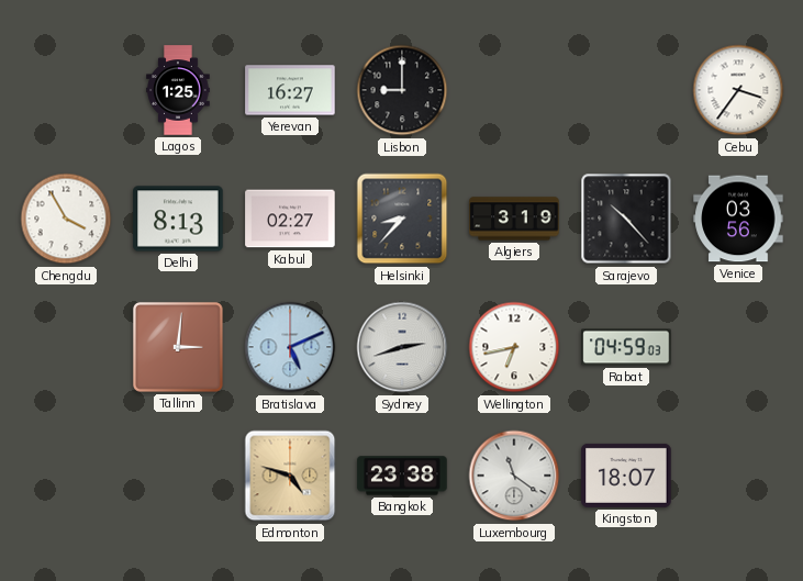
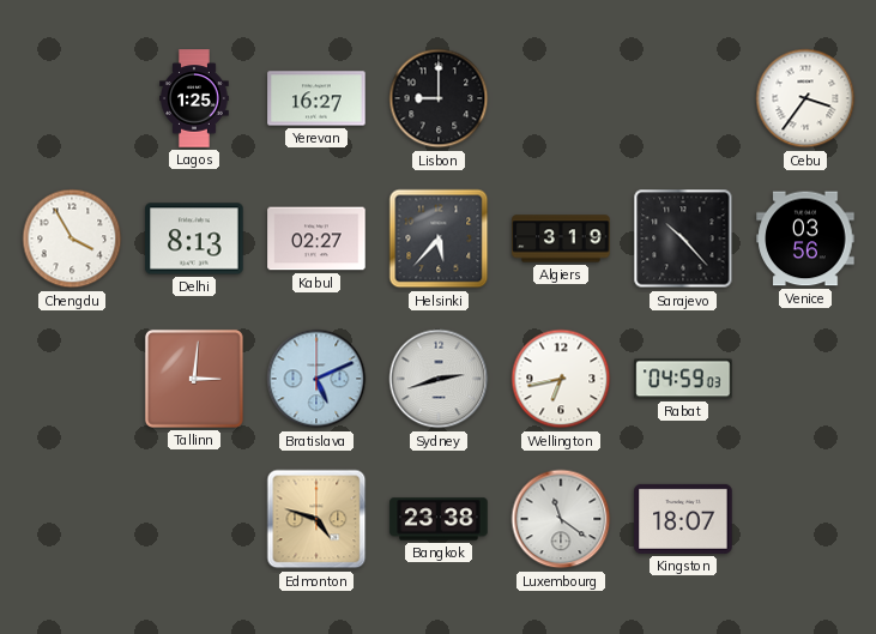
Helsinki: 8:37 -> 5:37 (439, 238)
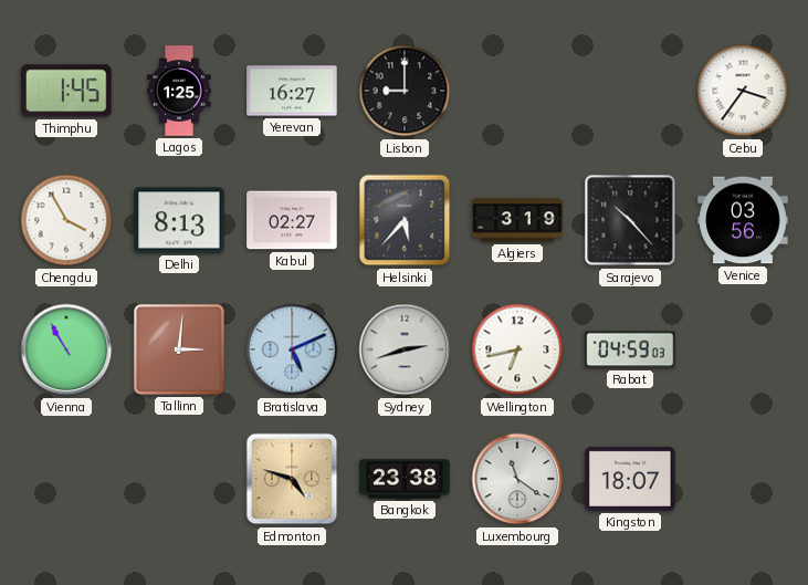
Thimphu: none -> 1:45 (66, 91)
Vienna: none -> 10:55 (66, 349)
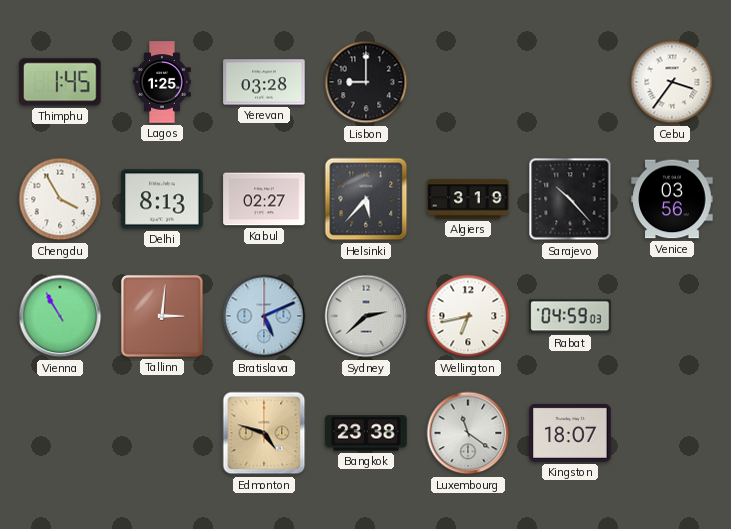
Yerevan: 16:27 -> 03:28 (264, 82)
Sydney: 2:42 -> 2:38 (366, 316)
